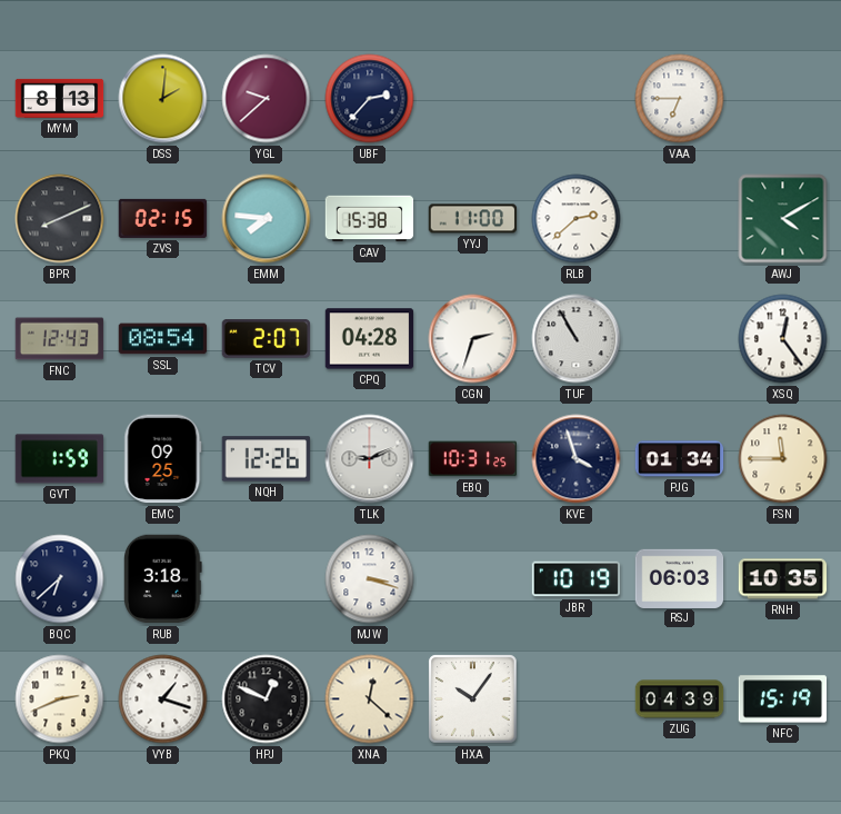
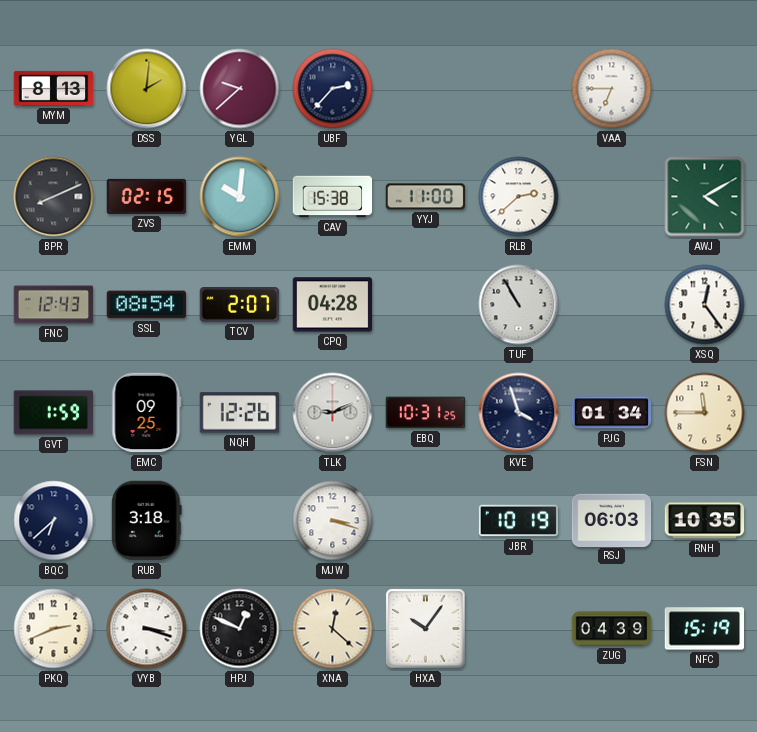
EMM: 7:46 -> 10:01 (240, 197)
CGN: 2:33 -> none (473, 339)
VYB: 1:18 -> 3:18 (147, 629)
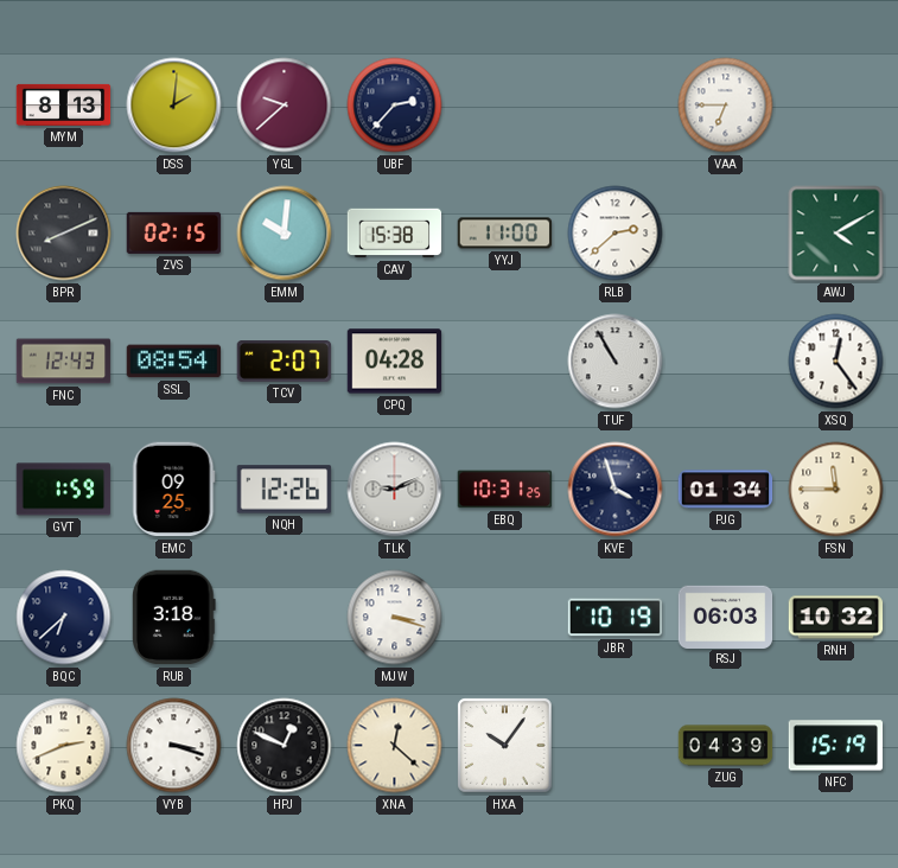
RNH: 10:35 -> 10:32 (836, 618)
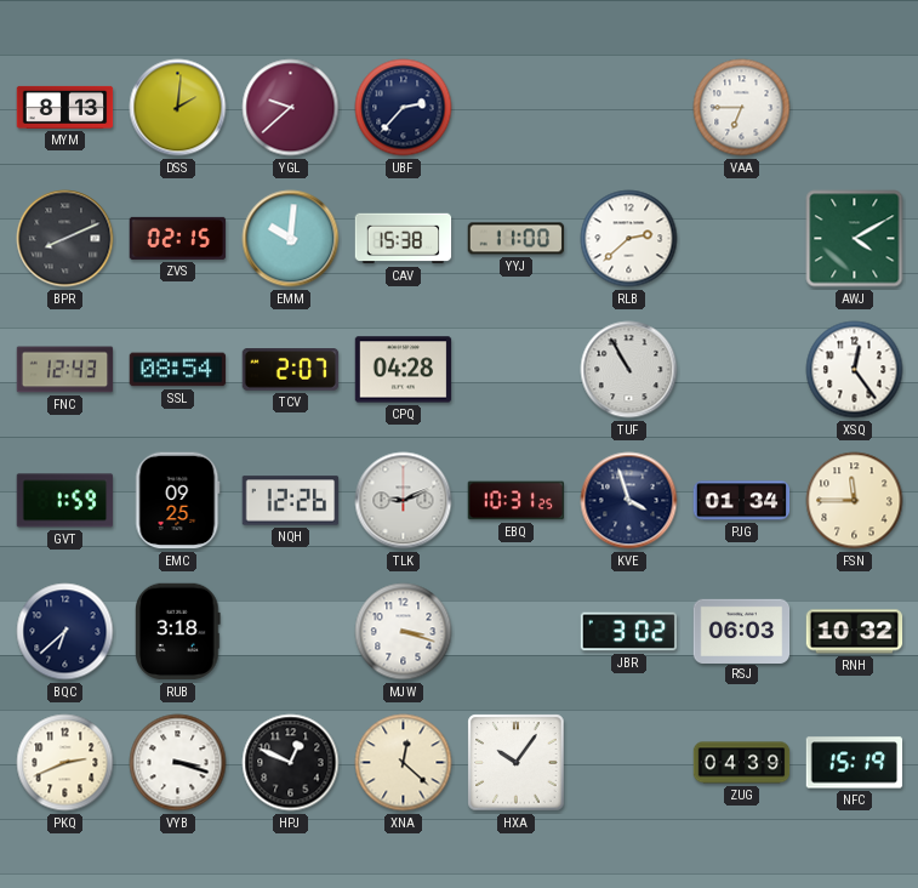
JBR: 10:19 -> 3:02 (629, 632)
